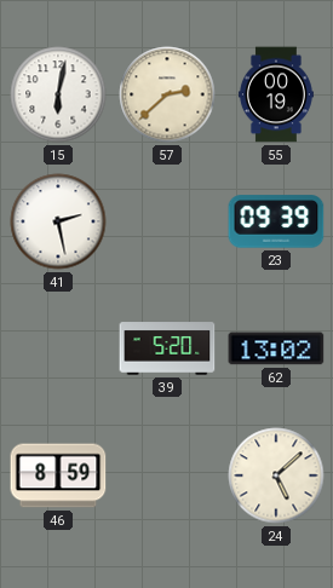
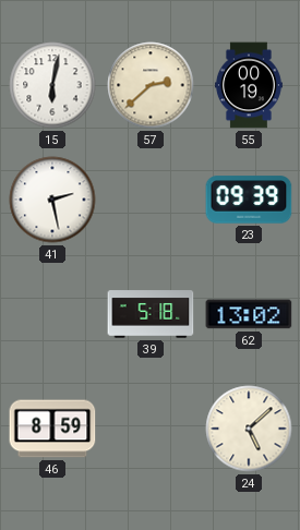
39: 5:20 -> 5:18 (151, 314)
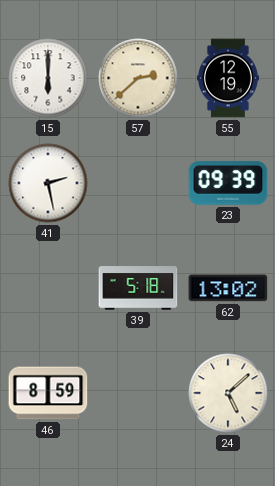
15: 6:02 -> 6:00 (48, 78)
55: 00:19 -> 12:19 (228, 78)
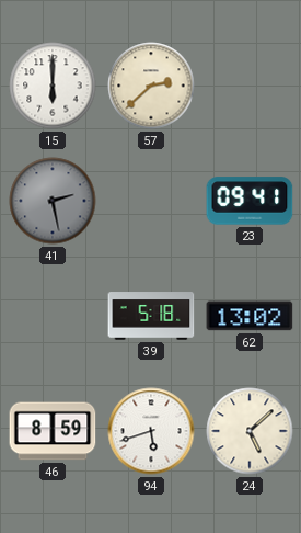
55: 12:19 -> none (228, 78)
41 dial: white -> grey (53, 201)
23: 09:39 -> 09:41 (250, 201)
94: none -> 5:42 (151, 431)
